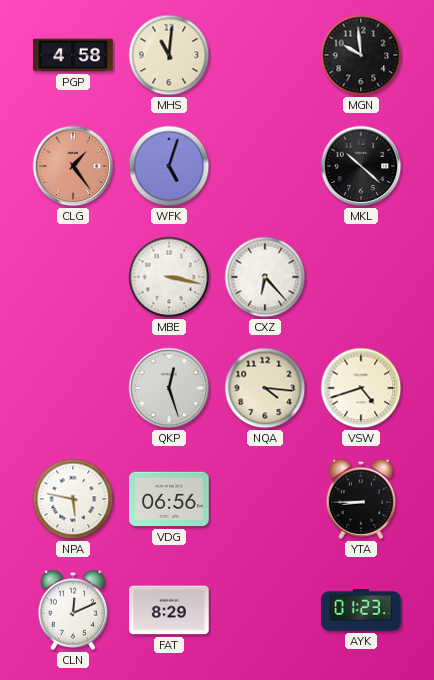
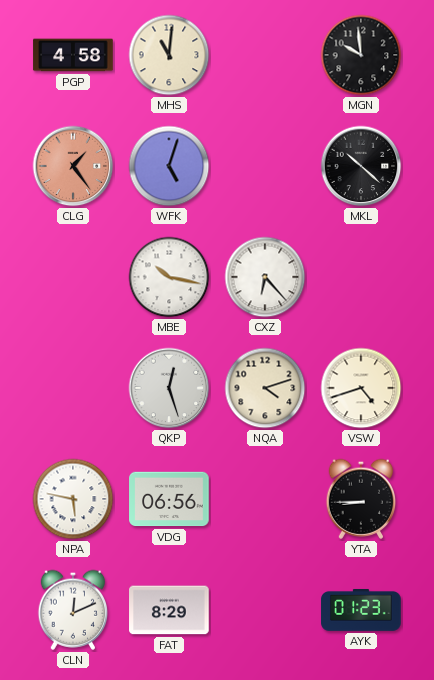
MBE: 3:17 -> 10:17 (169, 277)
NQA: 4:16 -> 4:12 (265, 388)
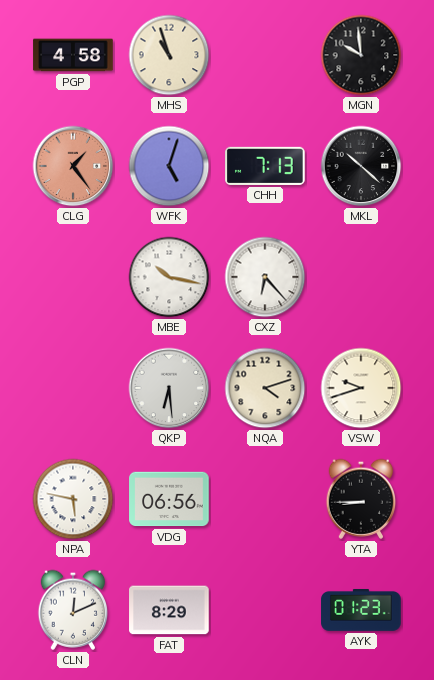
MHS: 11:01 -> 10:57 (169, 55)
CHH: none -> 7:13 (265, 166)
QKP: 12:27 -> 6:29 (169, 388)
VSW: 4:42 -> 9:42 (361, 388)
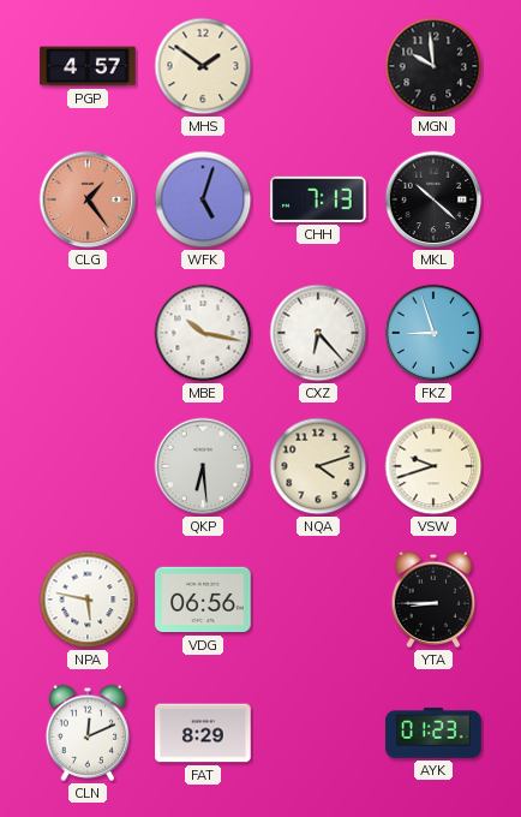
PGP: 4:58 -> 4:57 (88, 66)
MHS: 10:57 -> 1:51 (203, 66)
FKZ: none -> 8:57 (433, 333)
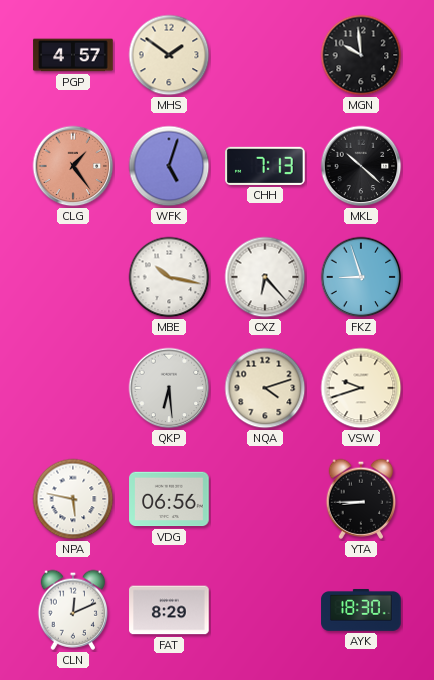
AYK: 01:23 -> 18:30 (361, 610)
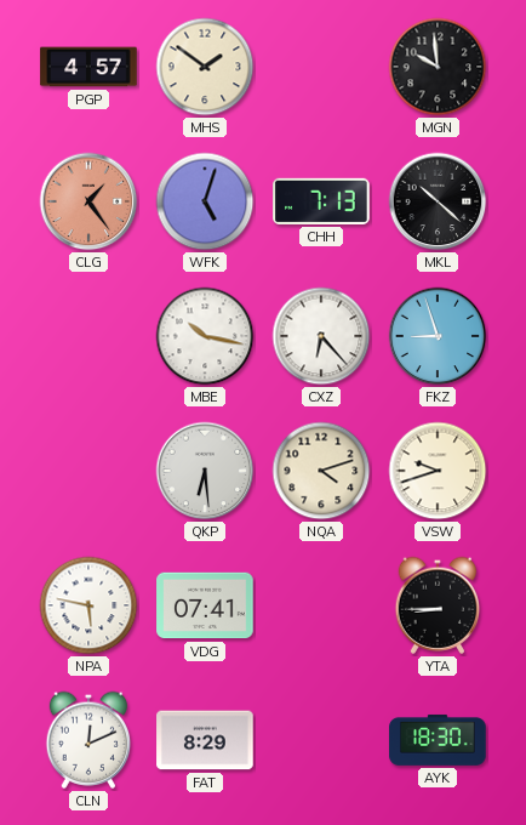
VDG: 06:56 -> 07:41 (205, 605)
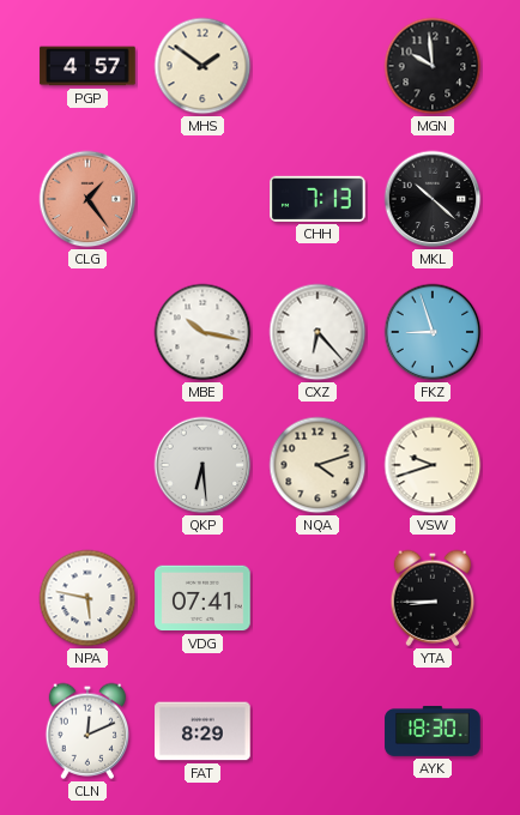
WFK: 5:03 -> none (205, 201)
